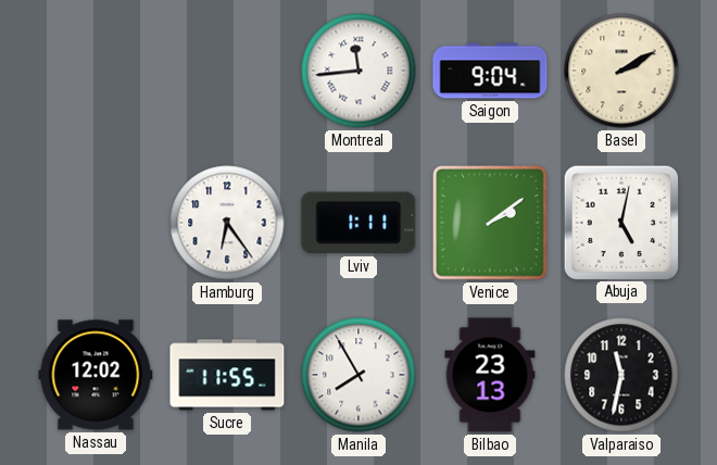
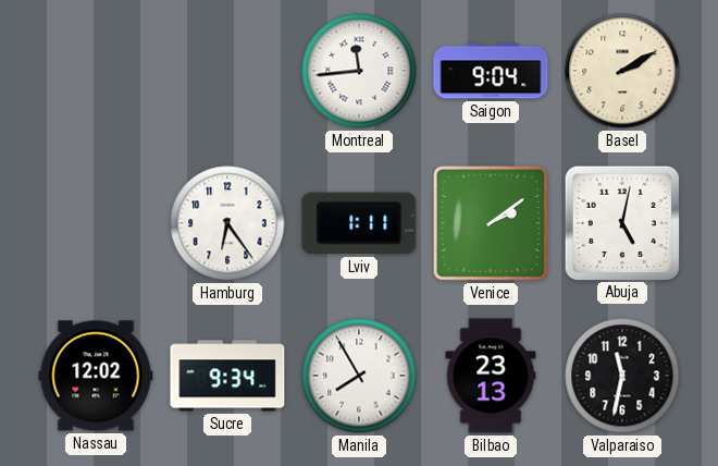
Sucre: 11:55 -> 9:34 (227, 376)
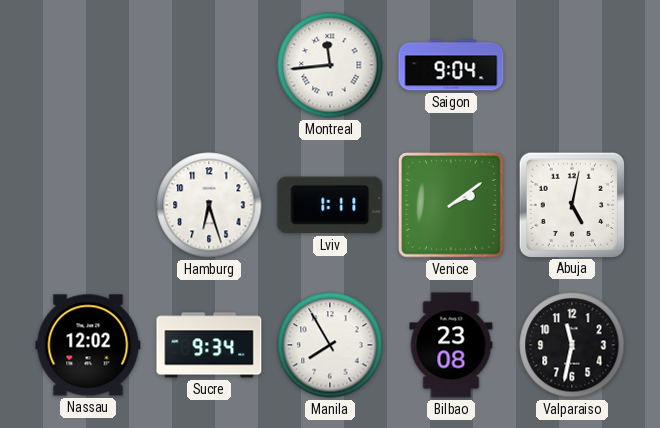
Basel: 2:10 -> none (622, 71)
Hamburg: 6:24 -> 6:27 (209, 205)
Bilbao: 23:13 -> 23:08 (451, 345)
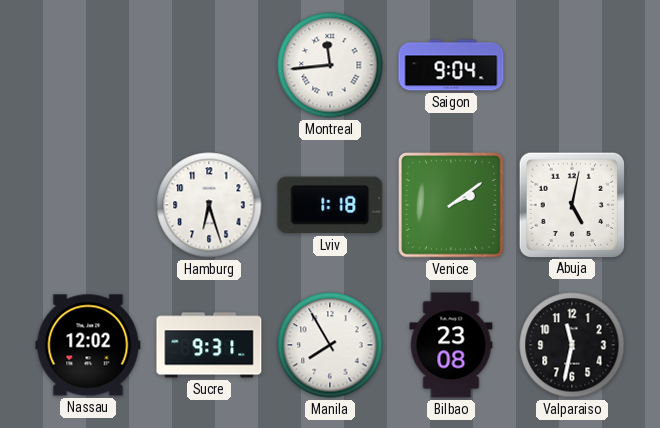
Lviv: 1:11 -> 1:18 (330, 205)
Sucre: 9:34 -> 9:31 (209, 345)
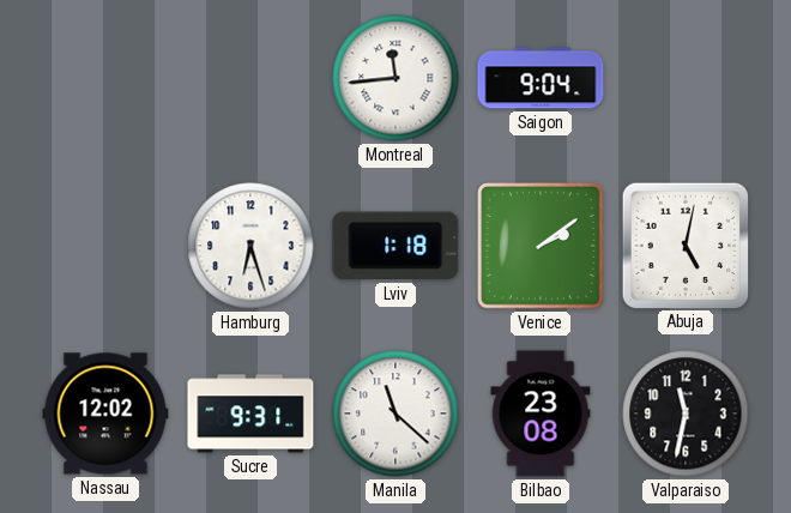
Manila: 7:55 -> 11:22 (395, 414)
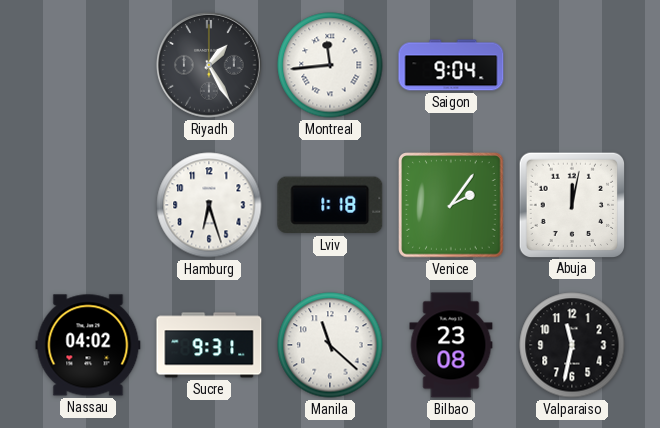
Riyadh: none -> 1:25 (210, 66)
Venice: 2:09 -> 2:06 (451, 205)
Abuja: 5:02 -> 12:02 (571, 204)
Nassau: 12:02 -> 04:02 (88, 345)
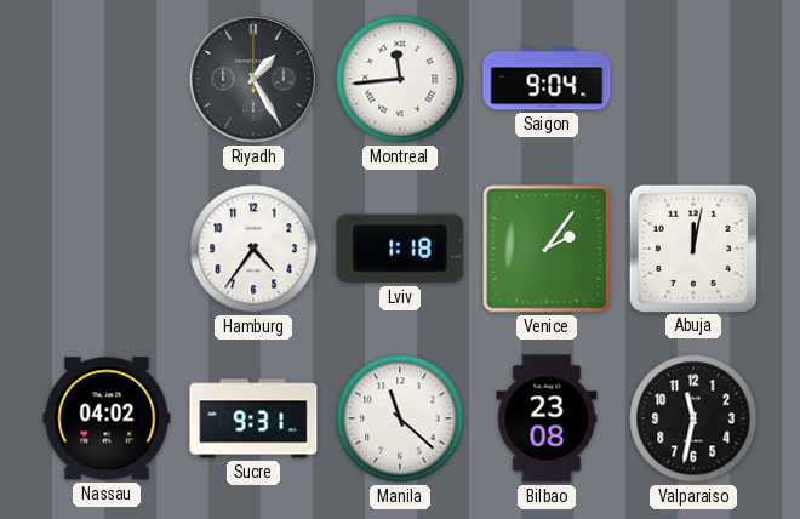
Hamburg: 6:27 -> 4:36 (253, 249)
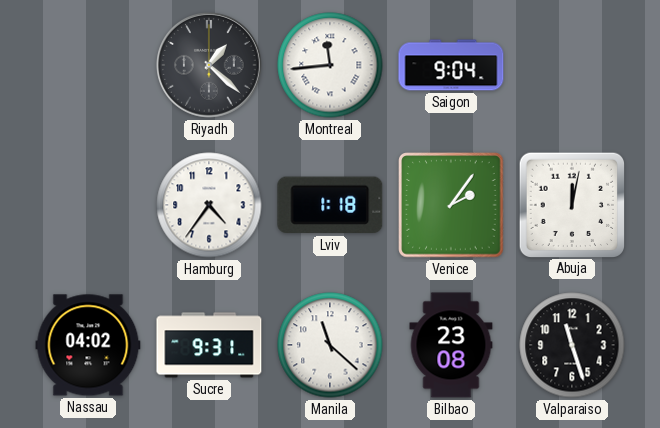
Riyadh: 1:25 -> 1:22 (210, 66)
Valparaiso: 11:32 -> 11:27 (572, 345)
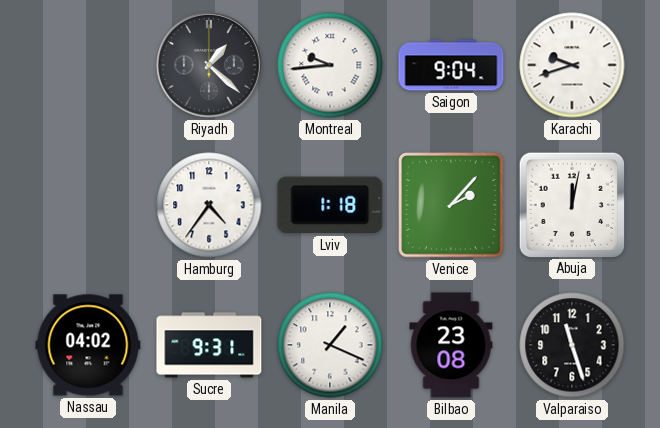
Montreal: 11:44 -> 9:44 (330, 65)
Karachi: none -> 9:42 (572, 65)
Venice: 2:06 -> 2:07 (451, 205)
Manila: 11:22 -> 1:19 (330, 345)
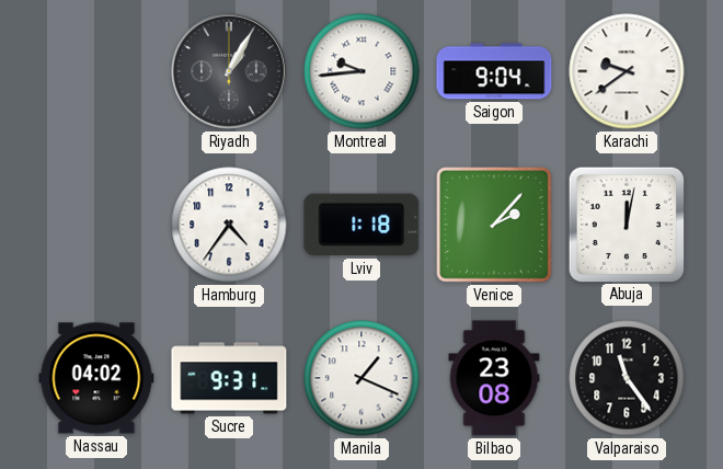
Riyadh: 1:22 -> 1:05 (230, 72)
Karachi: 9:42 -> 9:39 (627, 71)
Valparaiso: 11:27 -> 11:24 (627, 378)
